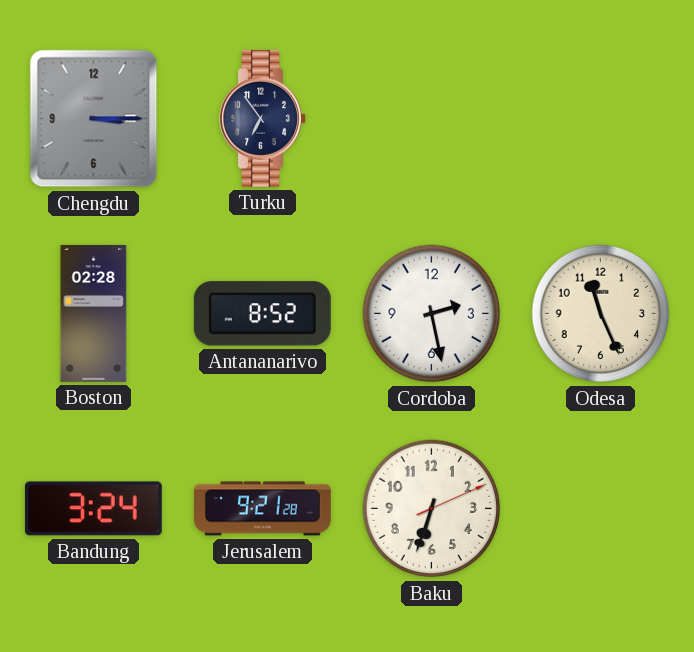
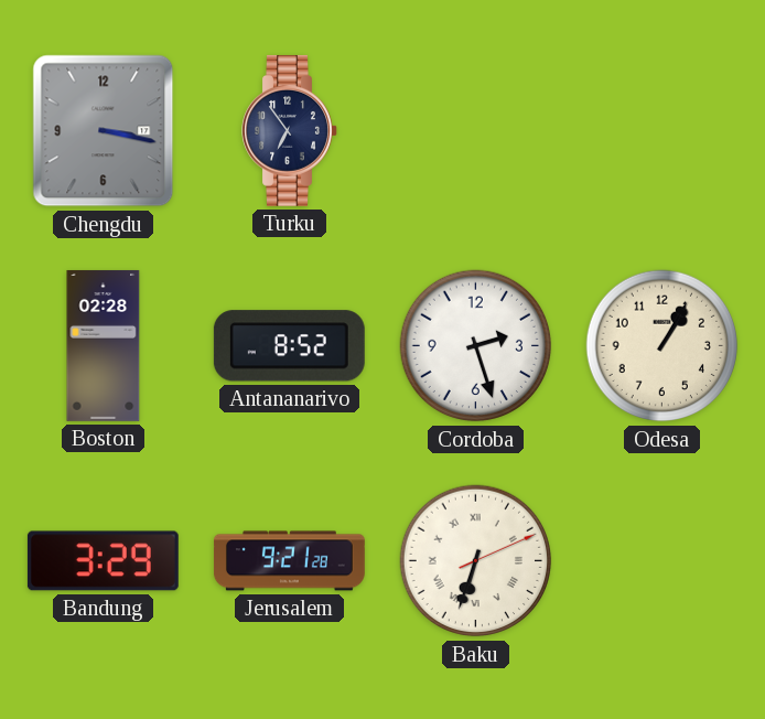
Chengdu: 3:15 -> 3:17 (104, 131)
Cordoba: 2:28 -> 2:27 (476, 346)
Odesa: 11:26 -> 1:05 (662, 346)
Bandung: 3:24 -> 3:29 (103, 561)
Baku numerals: Arabic -> Roman (476, 561)
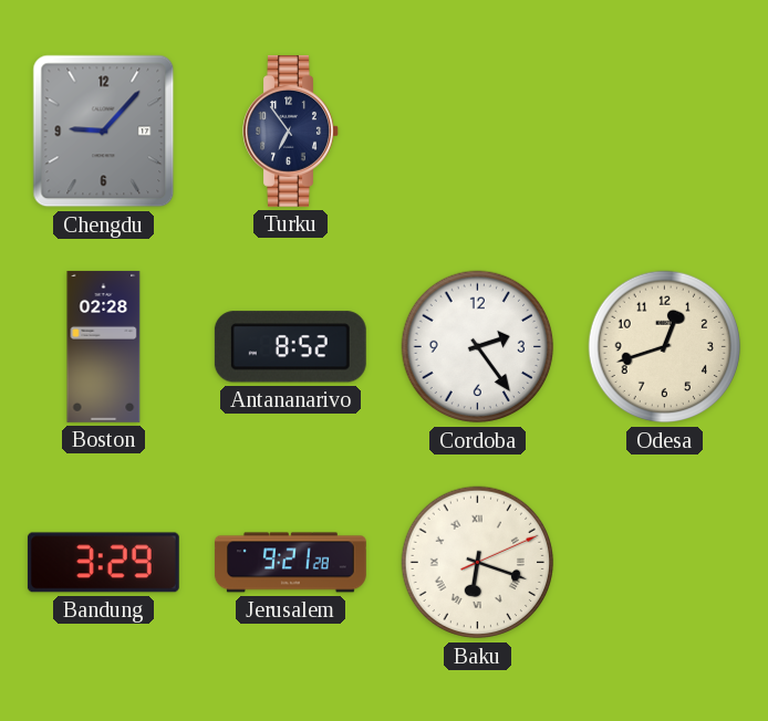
Chengdu: 3:17 -> 9:07 (104, 132)
Cordoba: 2:27 -> 2:24 (478, 347)
Odesa: 1:05 -> 12:42 (665, 347)
Baku: 6:33 -> 6:18 (478, 563)
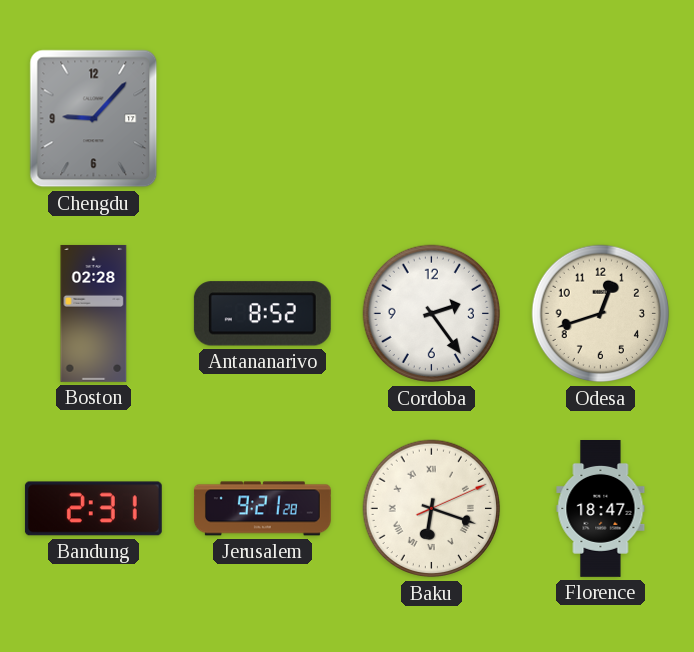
Turku: 6:54 -> none (291, 130)
Bandung: 3:29 -> 2:31 (93, 509)
Florence: none -> 18:47 (601, 509)
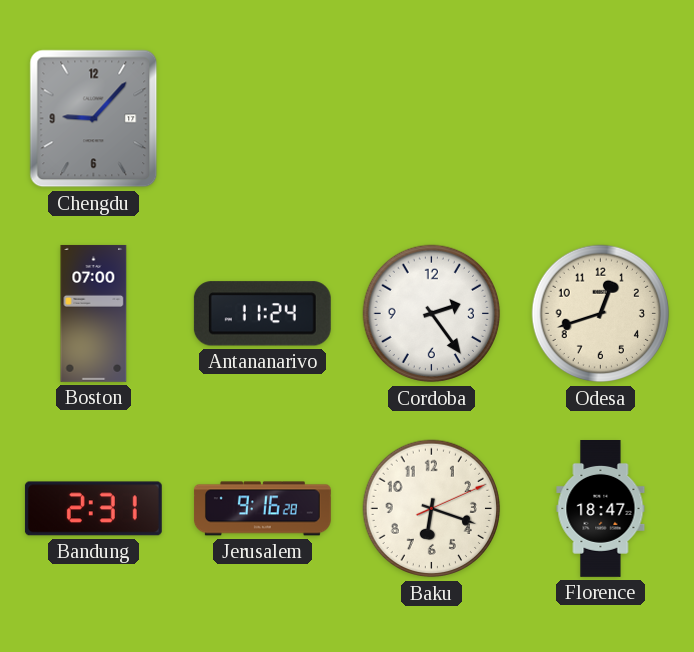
Boston: 02:28 -> 07:00 (94, 313)
Antananarivo: 8:52 -> 11:24 (262, 314)
Jerusalem: 9:21 -> 9:16 (262, 509)
Baku numerals: Roman -> Arabic (432, 509)
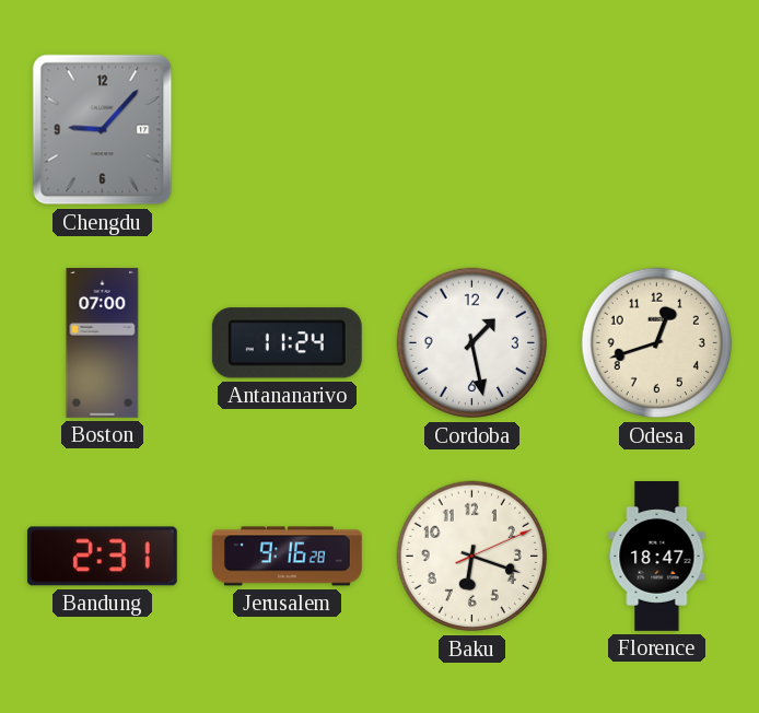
Cordoba: 2:24 -> 1:28 (472, 343)
